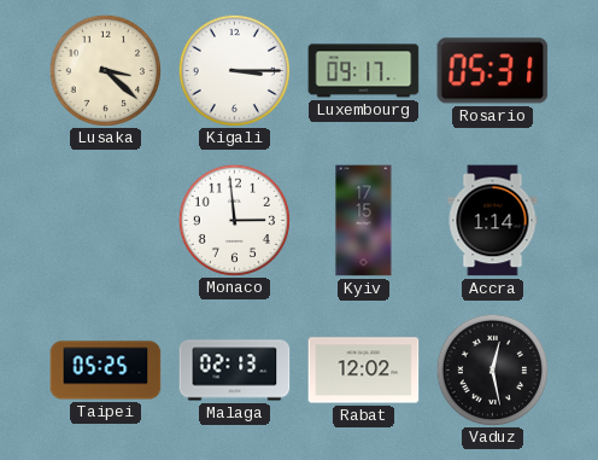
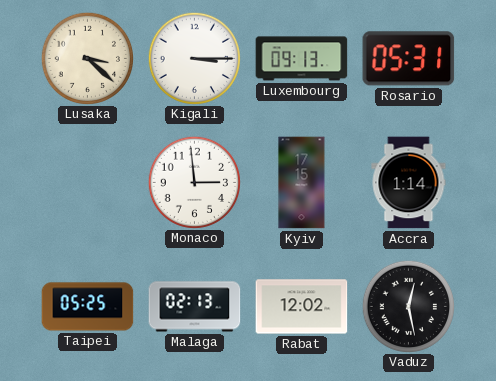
Luxembourg: 09:17 -> 09:13 (302, 59)
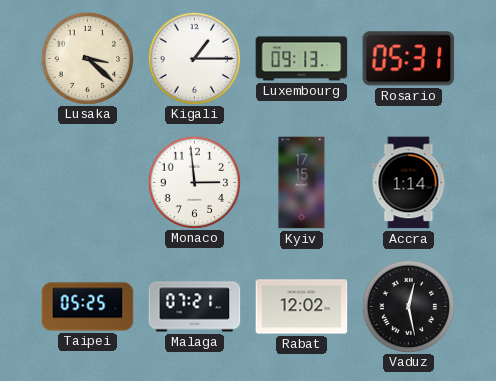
Kigali: 3:15 -> 1:15 (194, 58)
Malaga: 02:13 -> 07:21 (195, 307)
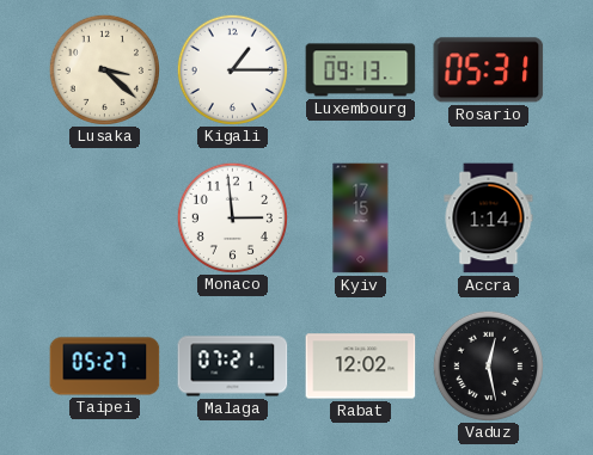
Taipei: 05:25 -> 05:27 (105, 367)
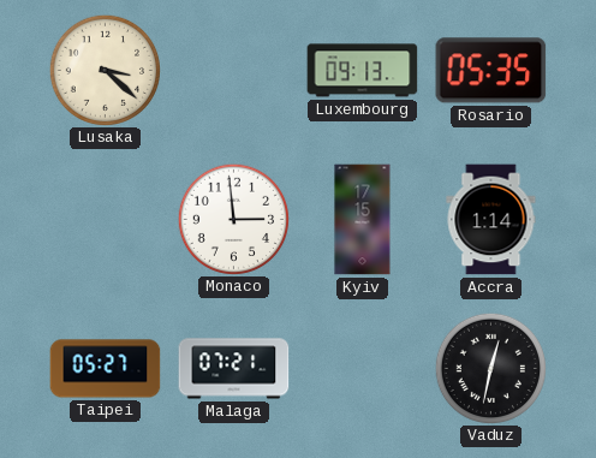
Kigali: 1:15 -> none (232, 69)
Rosario: 05:31 -> 05:35 (491, 71)
Rabat: 12:02 -> none (361, 367)
Vaduz: 12:28 -> 12:32 (490, 368)
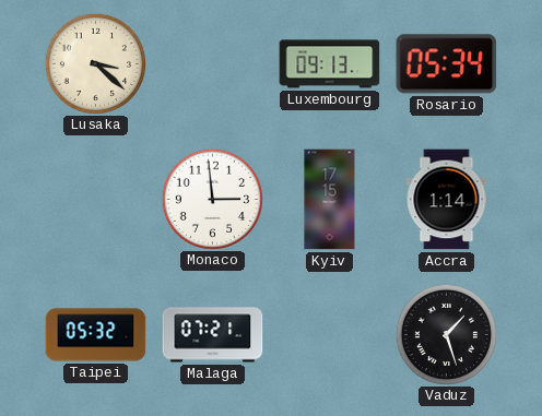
Rosario: 05:35 -> 05:34 (447, 64)
Taipei: 05:27 -> 05:32 (96, 335)
Vaduz: 12:32 -> 1:27 (446, 334)
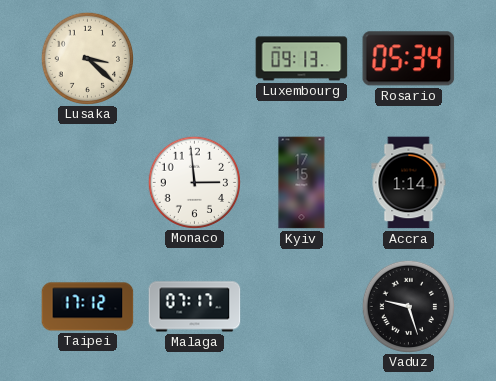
Taipei: 05:32 -> 17:12 (88, 307)
Malaga: 07:21 -> 07:17 (195, 307)
Vaduz: 1:27 -> 9:27 (408, 306)
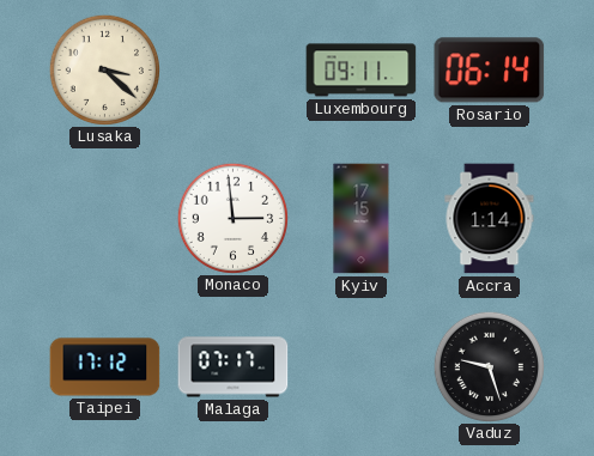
Luxembourg: 09:13 -> 09:11 (362, 71)
Rosario: 05:34 -> 06:14 (490, 71)
